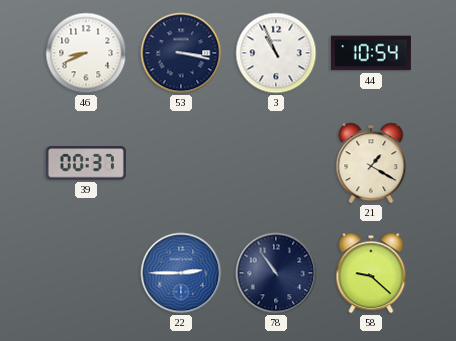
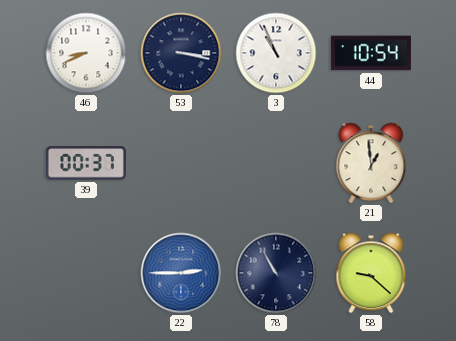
21: 1:20 -> 12:59 (371, 163)
78: 10:54 -> 10:55 (276, 273)
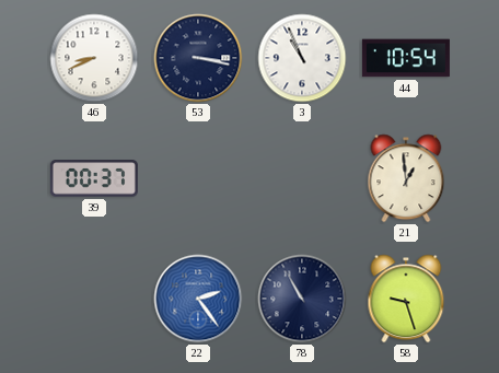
22: 2:45 -> 2:24 (198, 299)
58: 9:22 -> 9:27 (406, 299)
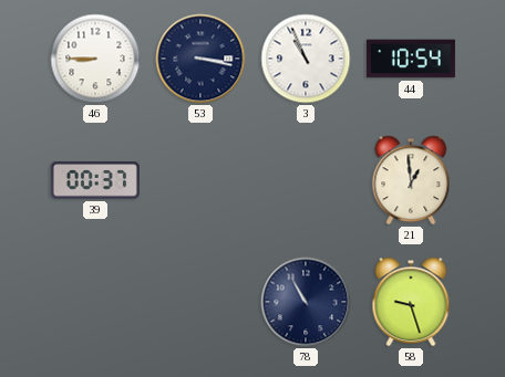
46: 8:41 -> 8:45 (95, 59)
22: 2:24 -> none (198, 299)
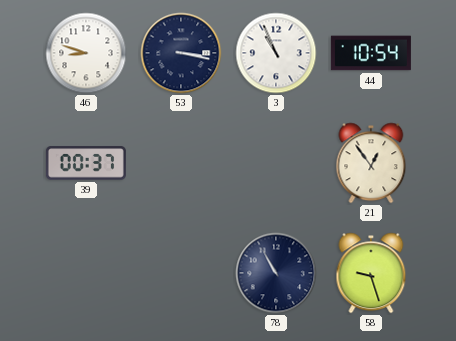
46: 8:45 -> 8:48 (86, 53)
21: 12:59 -> 12:54 (371, 163)
